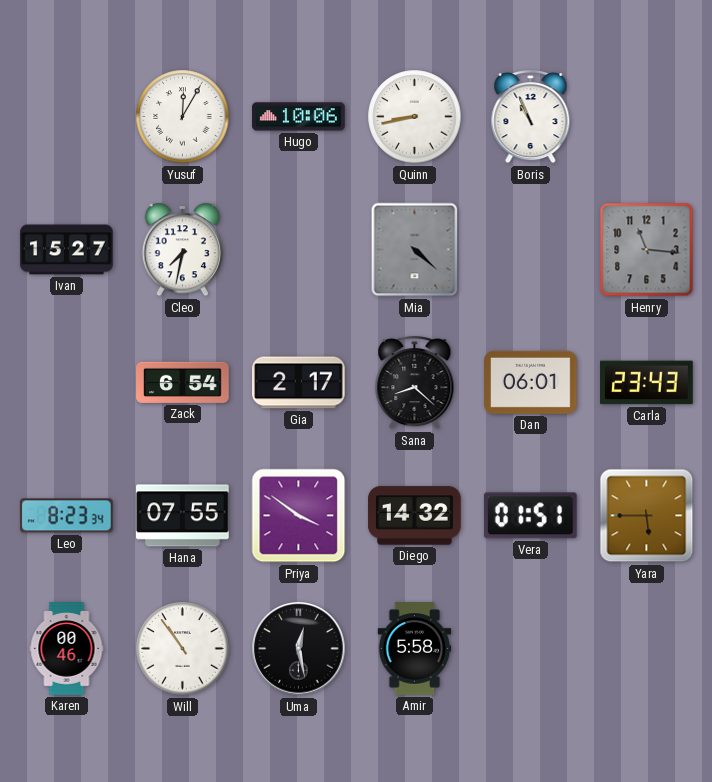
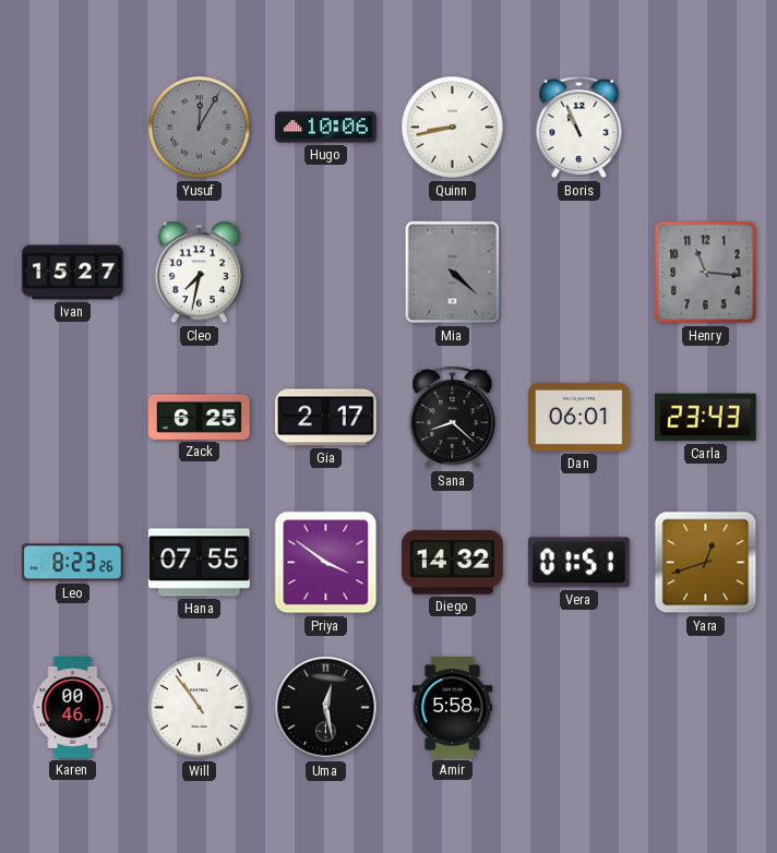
Yusuf dial: white -> grey (200, 128)
Zack: 6:54 -> 6:25 (200, 417)
Leo: 8:23:34 -> 8:23:26 (73, 563)
Yara: 5:45 -> 12:42 (706, 563)
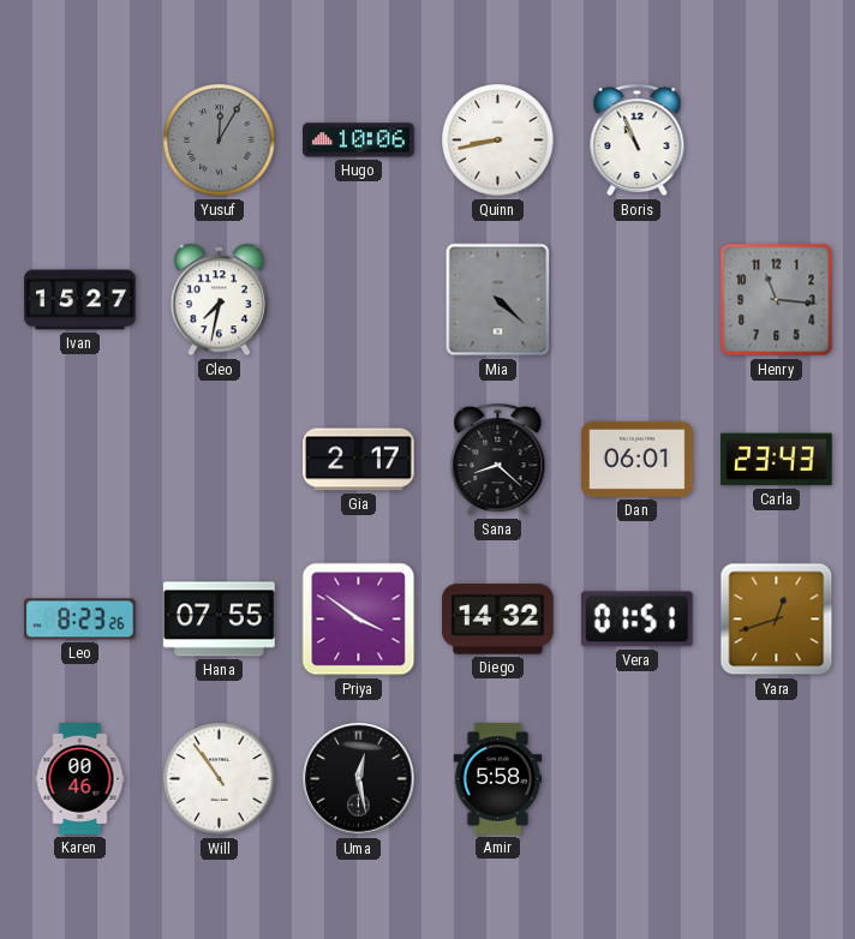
Zack: 6:25 -> none (200, 417)
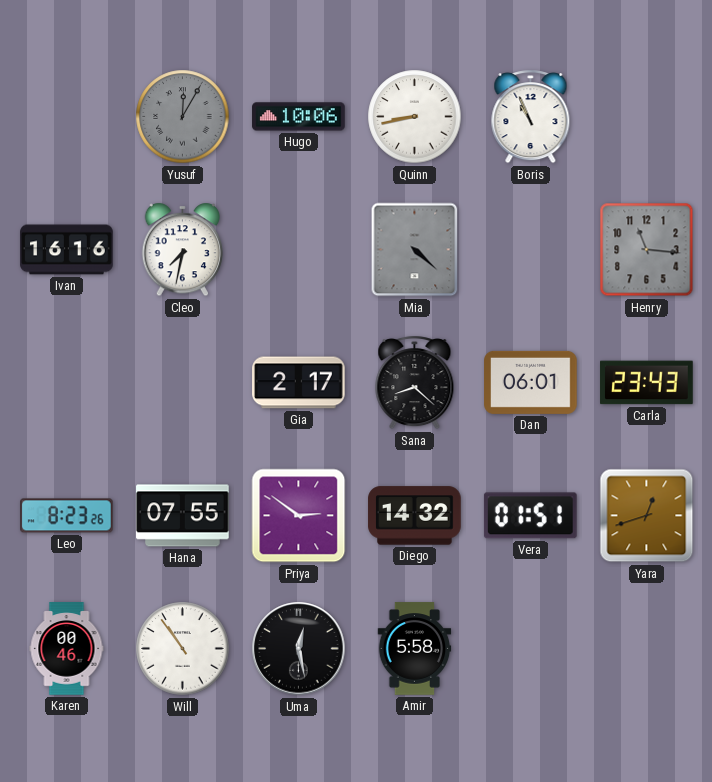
Ivan: 15:27 -> 16:16 (67, 250)
Priya: 3:51 -> 2:51 (299, 516)
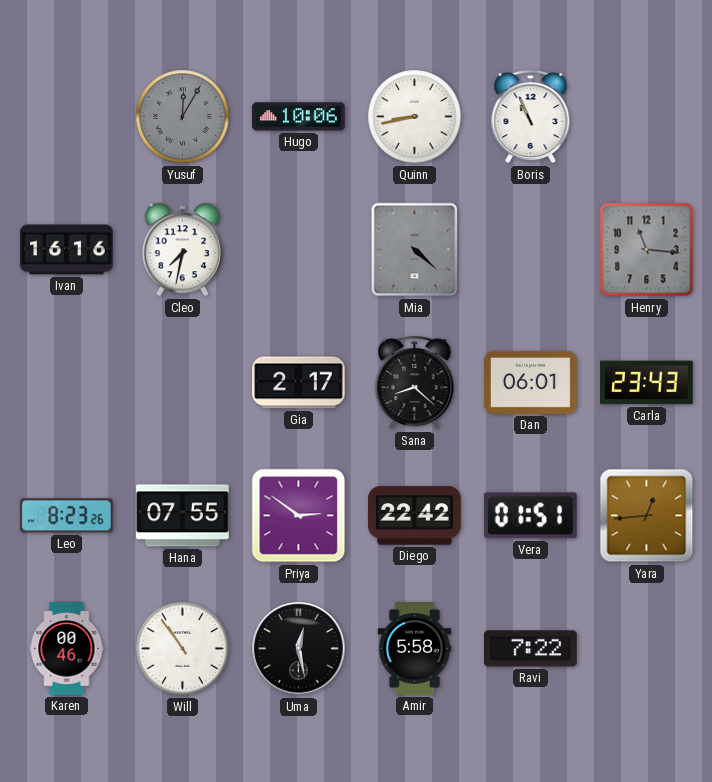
Diego: 14:32 -> 22:42 (415, 516)
Yara: 12:42 -> 12:44 (647, 516)
Ravi: none -> 7:22 (531, 649)
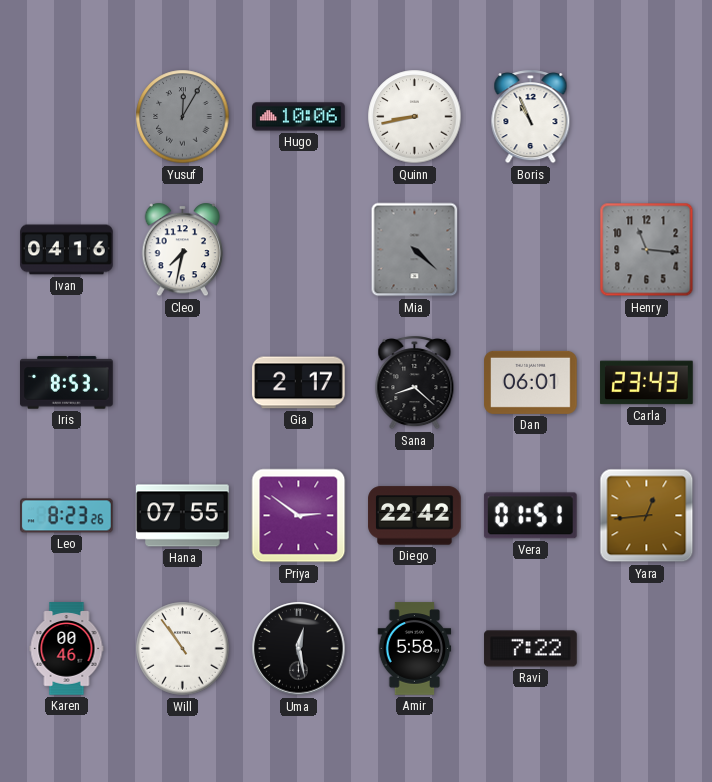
Ivan: 16:16 -> 04:16 (67, 250)
Iris: none -> 8:53 (67, 383)
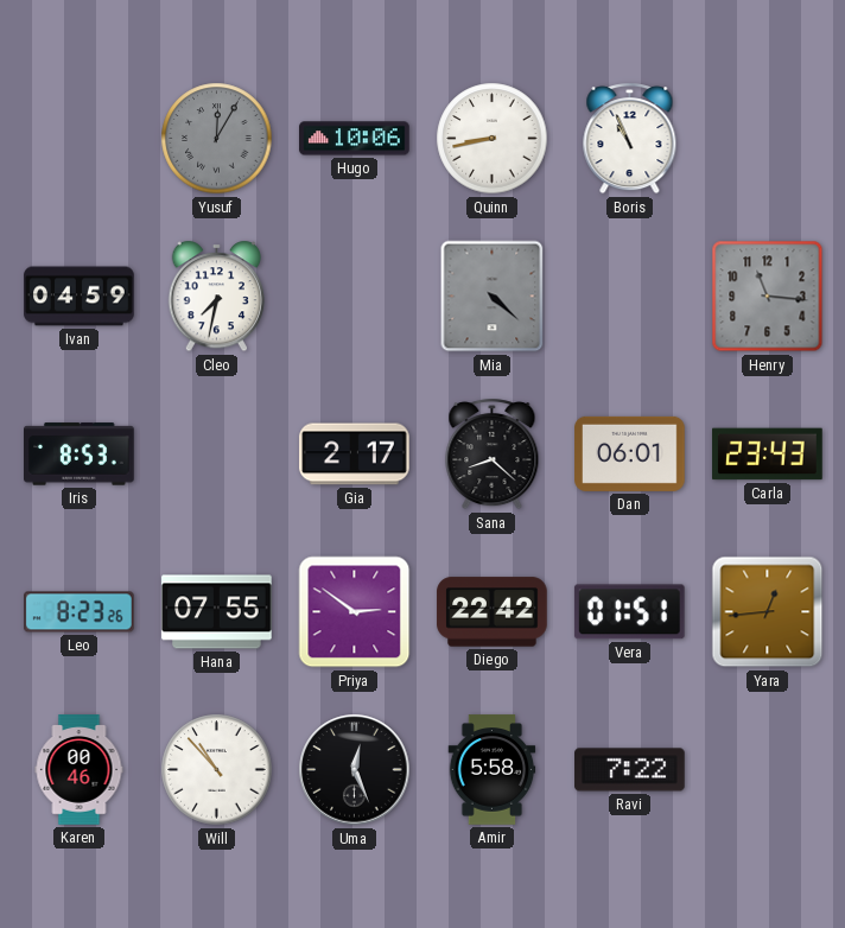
Ivan: 04:16 -> 04:59 (80, 297)
Will: 10:54 -> 10:53 (217, 770)
Uma: 12:28 -> 12:26 (355, 770)
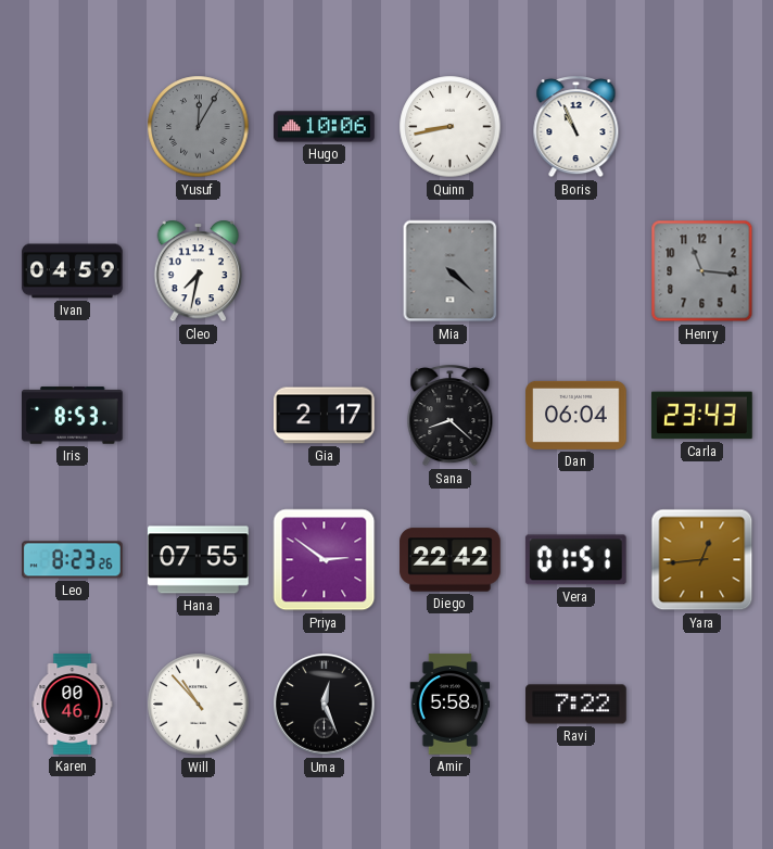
Dan: 06:01 -> 06:04 (576, 415)
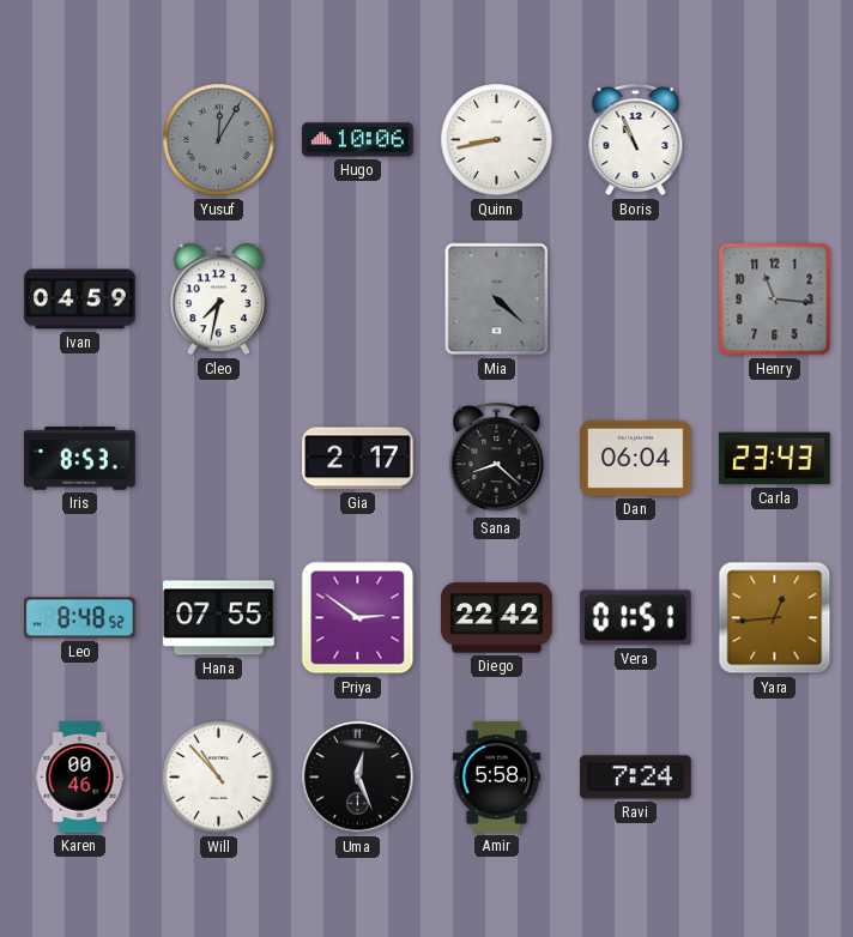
Leo: 8:23 -> 8:48 (80, 618)
Ravi: 7:22 -> 7:24 (636, 778)
